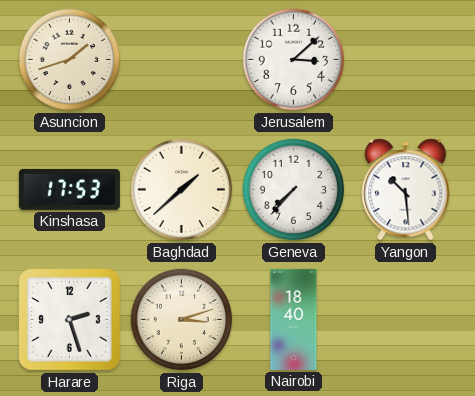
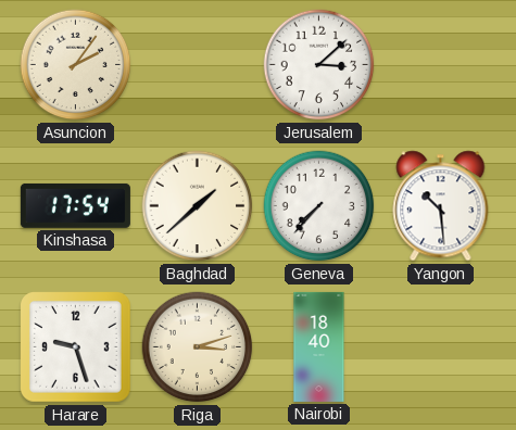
Asuncion: 1:42 -> 2:06 (76, 65)
Kinshasa: 17:53 -> 17:54 (75, 205)
Harare: 2:27 -> 9:27 (76, 347)
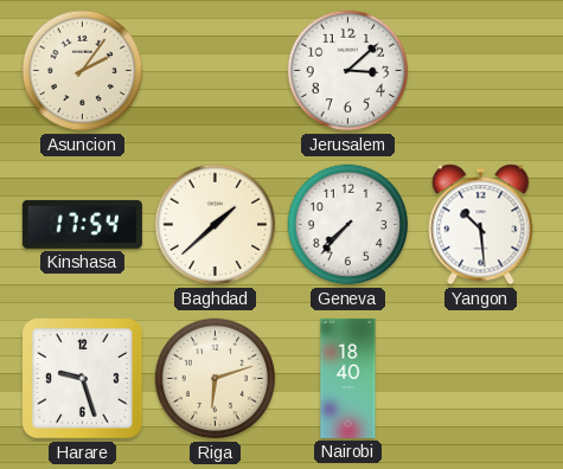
Riga: 3:12 -> 6:12 (216, 379)
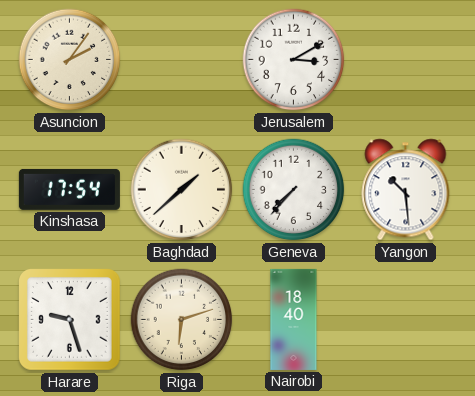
Jerusalem: 3:08 -> 3:10 (294, 60)
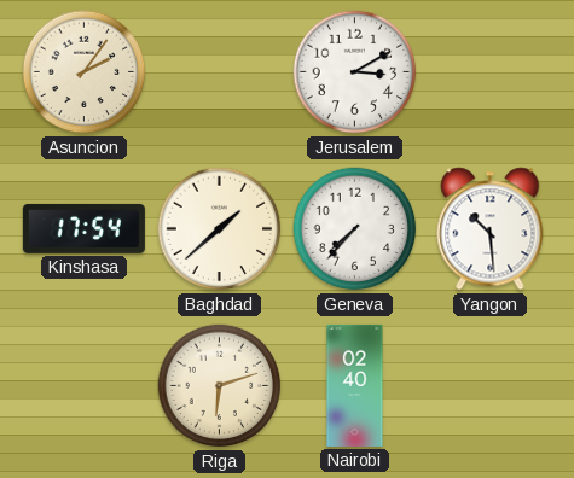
Harare: 9:27 -> none (70, 320)
Nairobi: 18:40 -> 02:40 (355, 385)
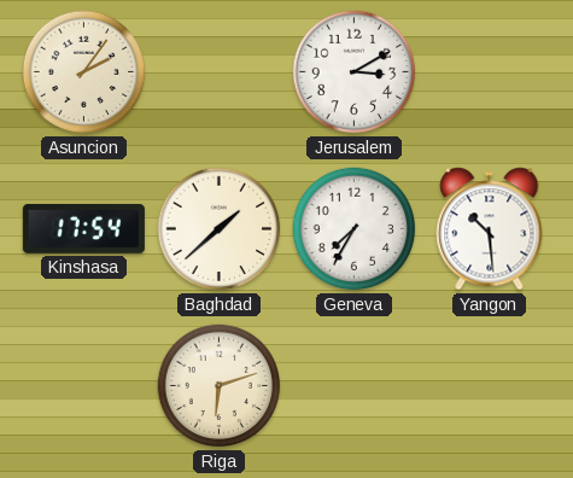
Geneva: 7:37 -> 7:35 (355, 229)
Nairobi: 02:40 -> none (355, 385)
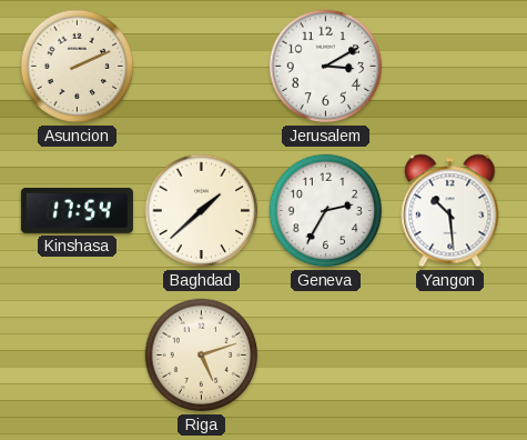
Asuncion: 2:06 -> 2:11 (78, 67)
Geneva: 7:35 -> 2:35 (326, 211)
Riga: 6:12 -> 5:12 (202, 356)
